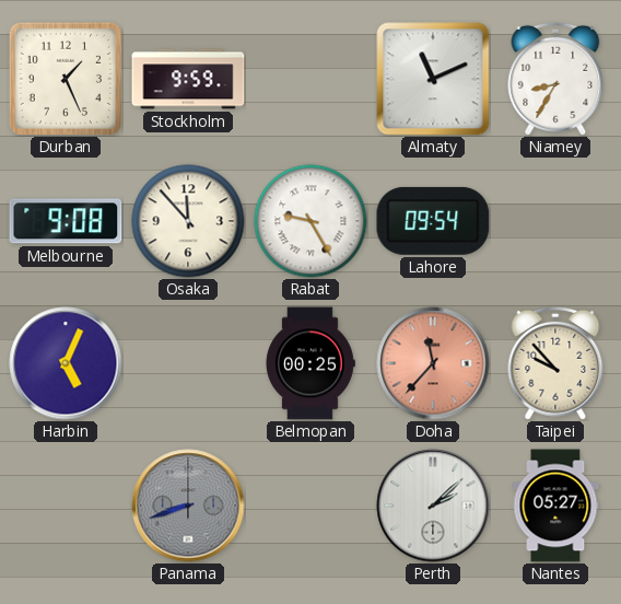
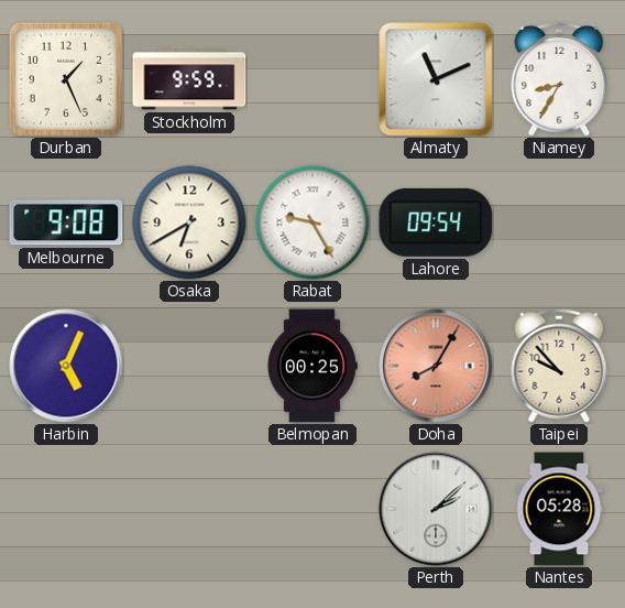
Osaka: 11:53 -> 6:40 (189, 222)
Doha: 11:37 -> 8:05 (436, 366)
Panama: 8:42 -> none (188, 506)
Nantes: 05:27 -> 05:28 (559, 509)
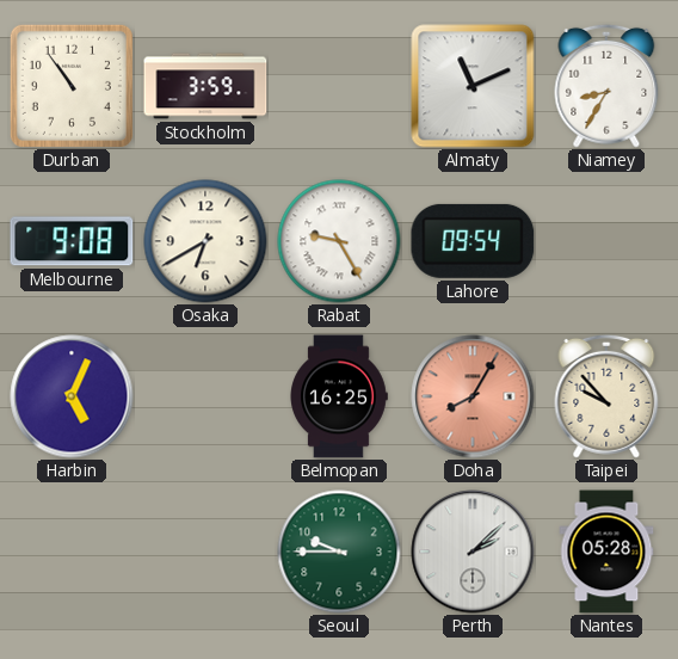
Durban: 1:26 -> 10:54 (72, 86)
Stockholm: 9:59 -> 3:59 (205, 86)
Belmopan: 00:25 -> 16:25 (339, 396)
Seoul: none -> 9:45 (339, 552)
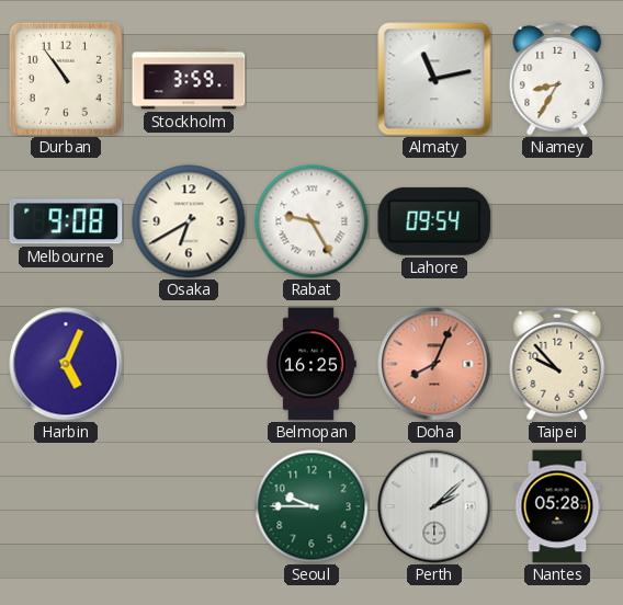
Almaty: 11:11 -> 11:13 (434, 79)
Doha: 8:05 -> 8:04 (434, 364)
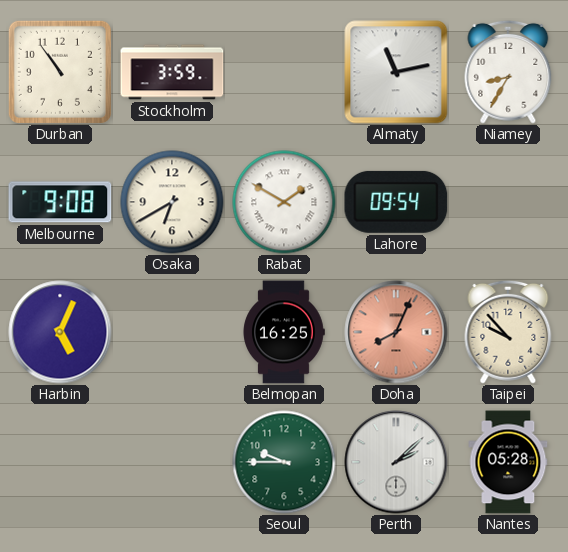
Rabat: 9:25 -> 1:50 (284, 202)
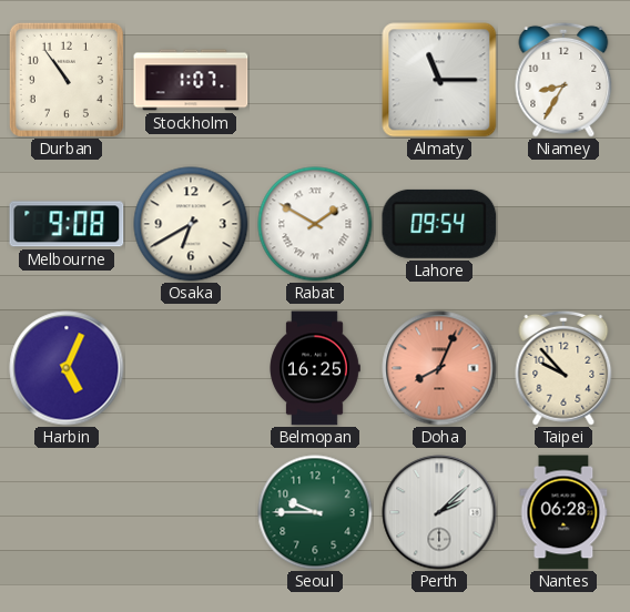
Stockholm: 3:59 -> 1:07 (191, 80)
Almaty: 11:13 -> 11:15 (439, 80)
Nantes: 05:28 -> 06:28 (563, 512)
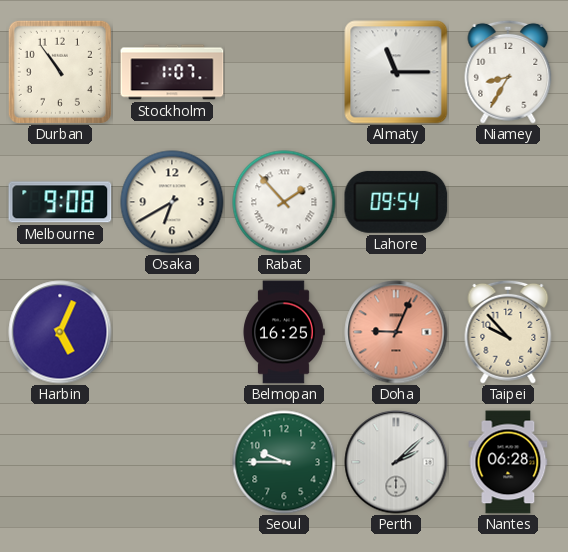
Rabat: 1:50 -> 1:53 (284, 202)
Doha: 8:04 -> 9:04 (396, 332)
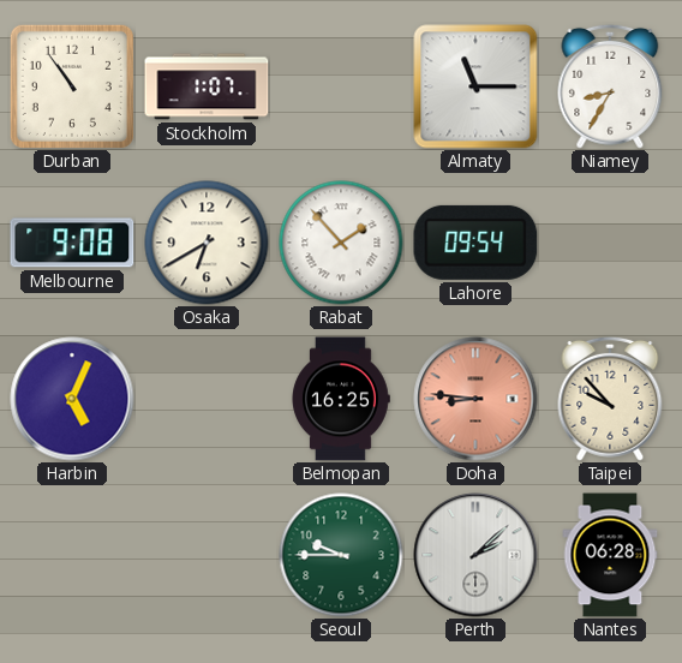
Doha: 9:04 -> 8:46 (475, 399)
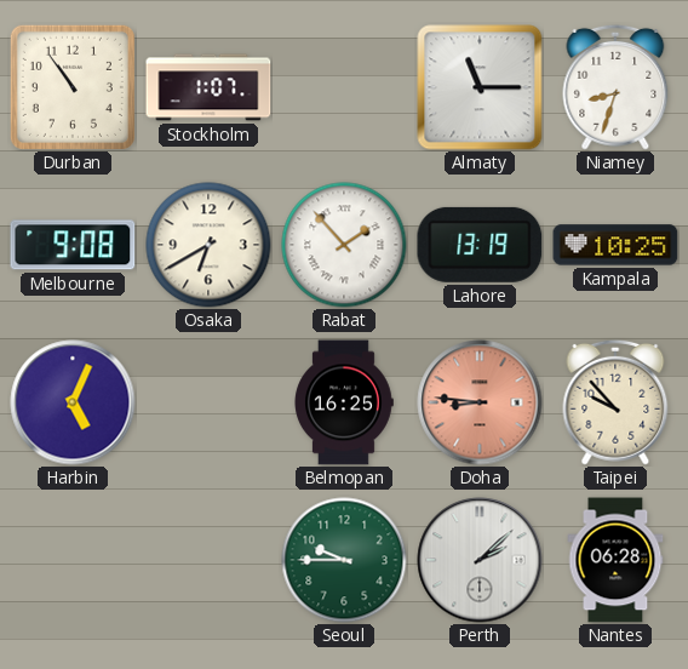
Niamey: 8:35 -> 8:33 (615, 87)
Lahore: 09:54 -> 13:19 (480, 245)
Kampala: none -> 10:25 (615, 245)
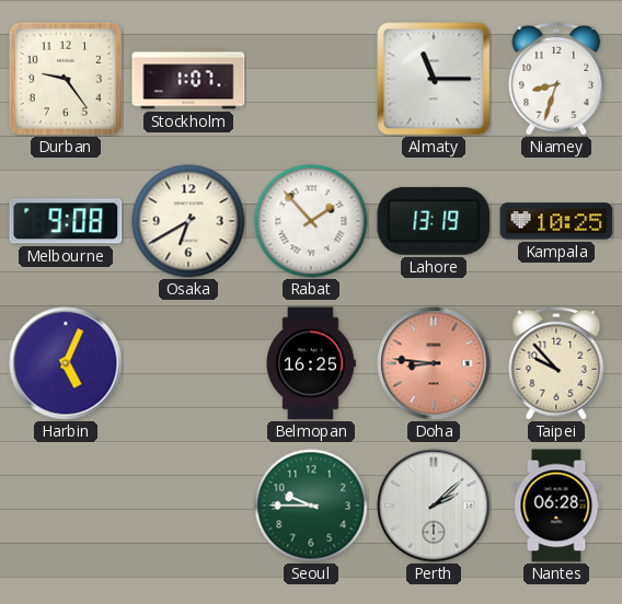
Durban: 10:54 -> 9:24 (66, 79)
